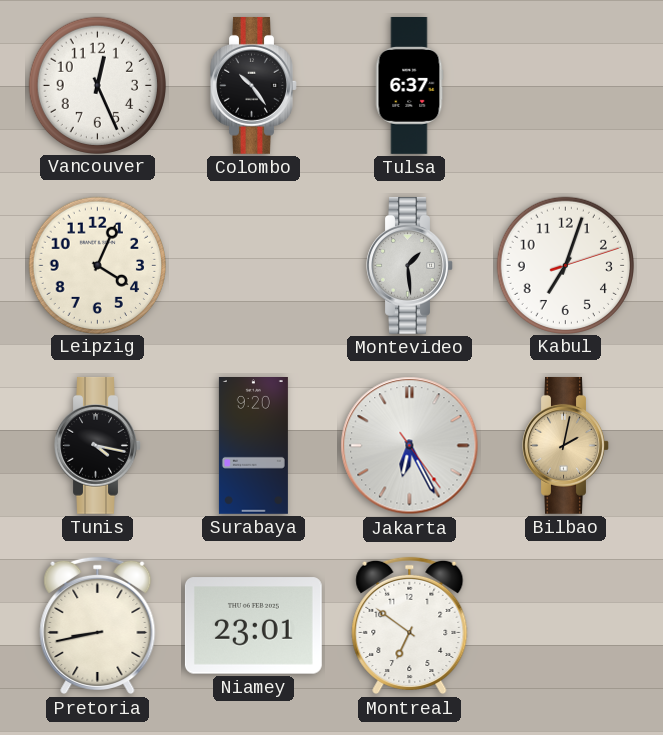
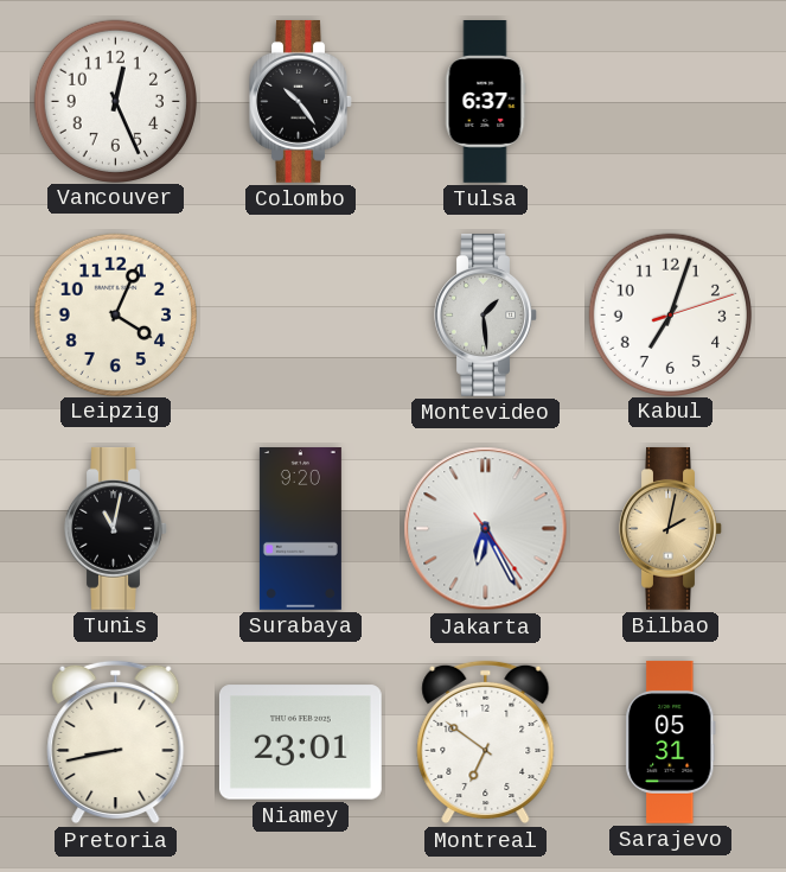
Tunis: 4:17 -> 11:02 (116, 528)
Sarajevo: none -> 05:31 (671, 741)
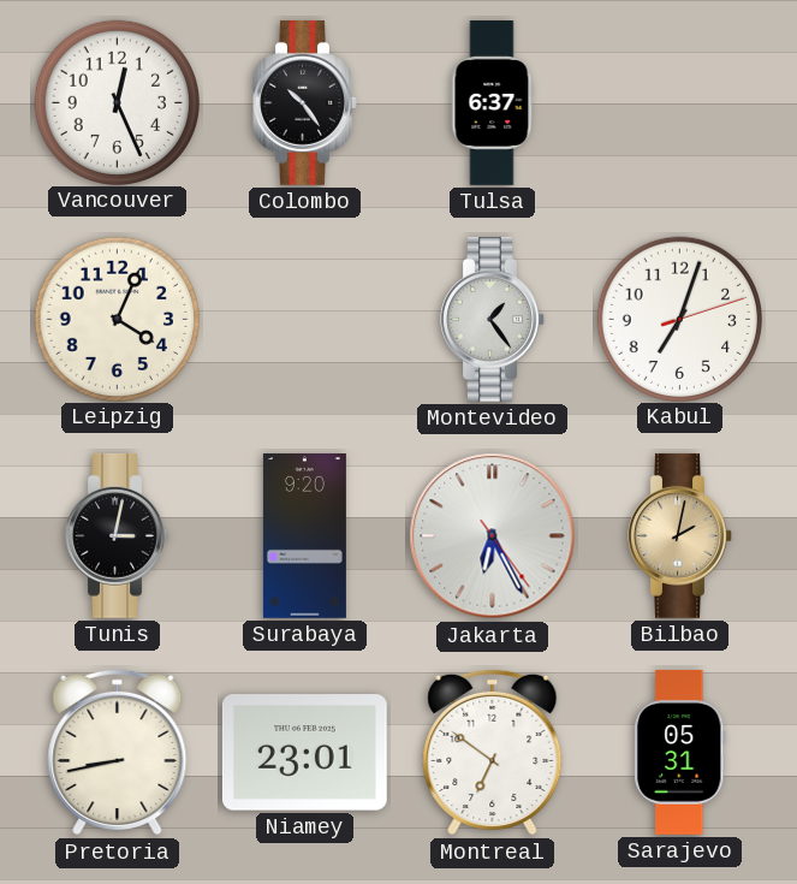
Montevideo: 1:29 -> 1:24 (493, 319)
Tunis: 11:02 -> 3:02 (118, 535)
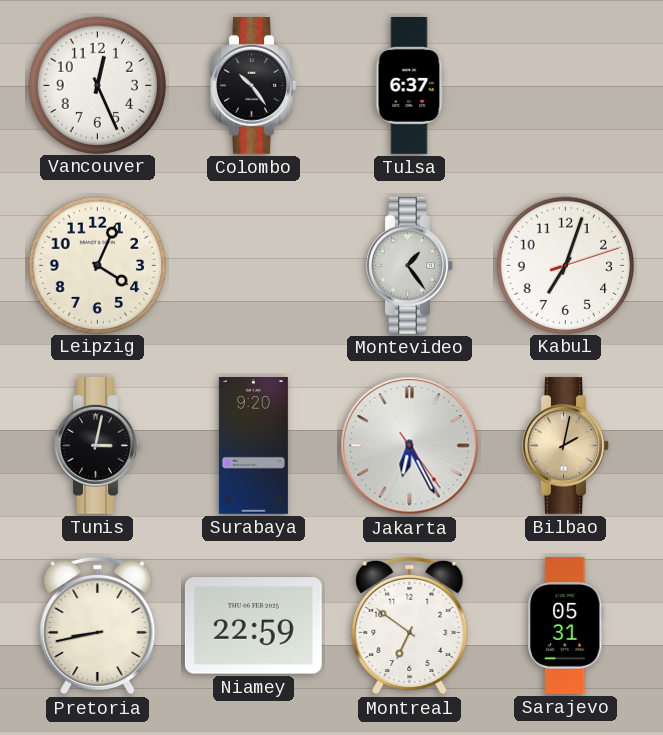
Niamey: 23:01 -> 22:59 (253, 626)
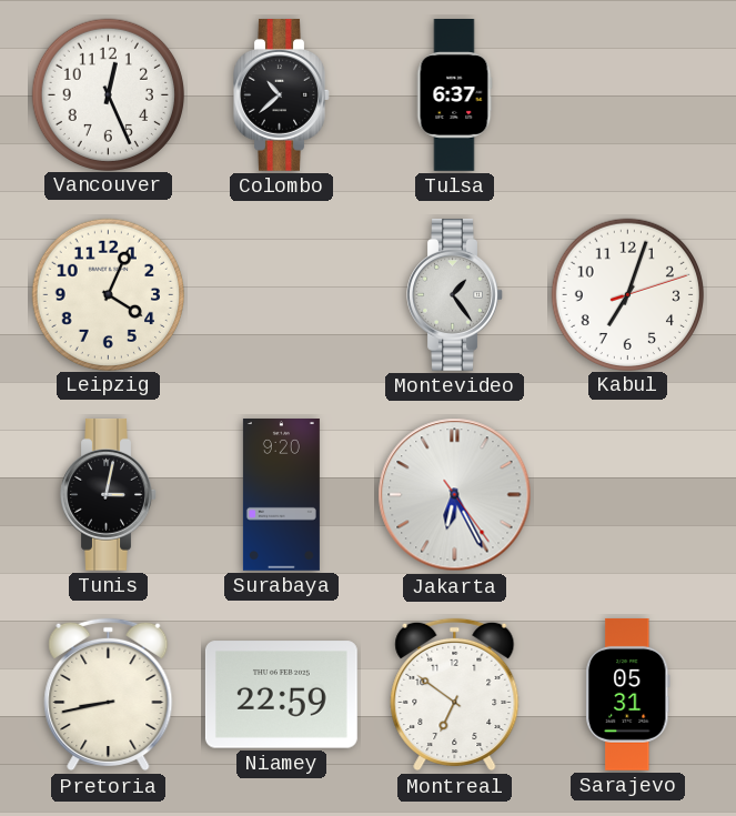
Colombo: 10:24 -> 10:38 (282, 94)
Bilbao: 2:02 -> none (566, 445)
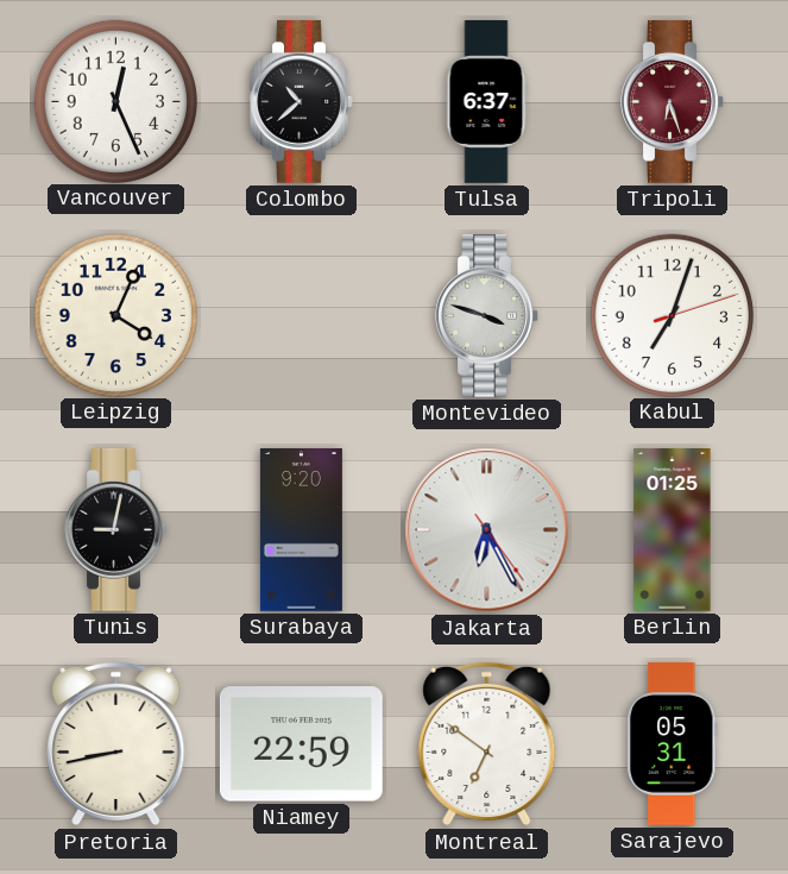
Tripoli: none -> 6:27 (673, 101)
Montevideo: 1:24 -> 3:48 (487, 315)
Tunis: 3:02 -> 9:02 (116, 529)
Berlin: none -> 01:25 (673, 530)
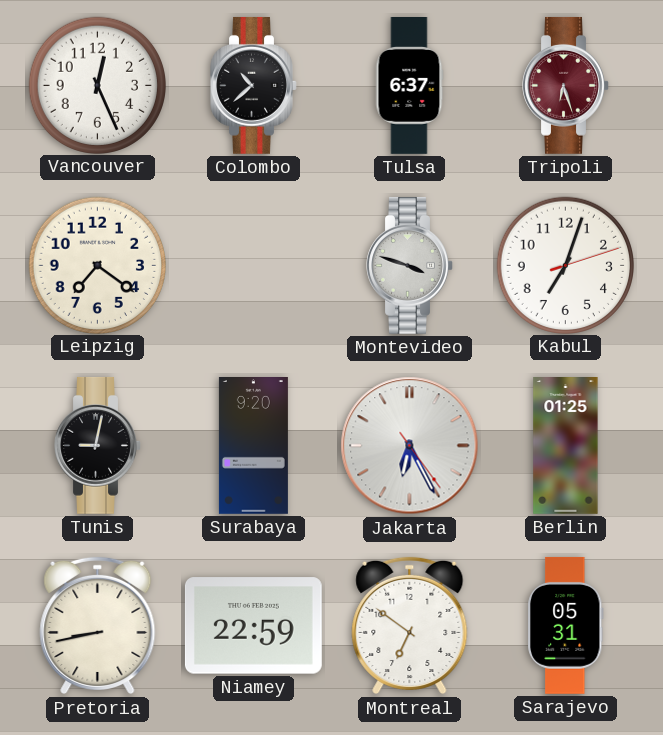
Leipzig: 4:04 -> 7:21 (97, 265)
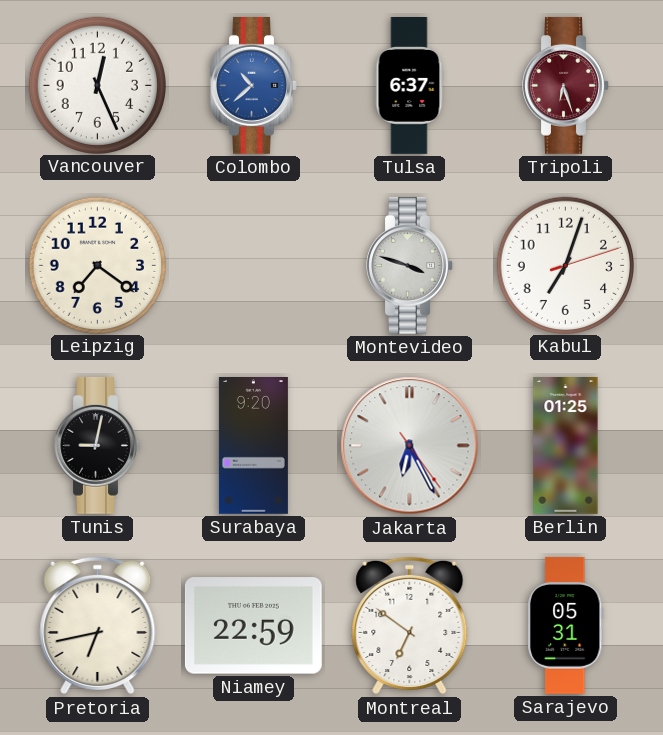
Colombo dial: black -> blue (254, 85)
Pretoria: 8:43 -> 6:43 (98, 626)
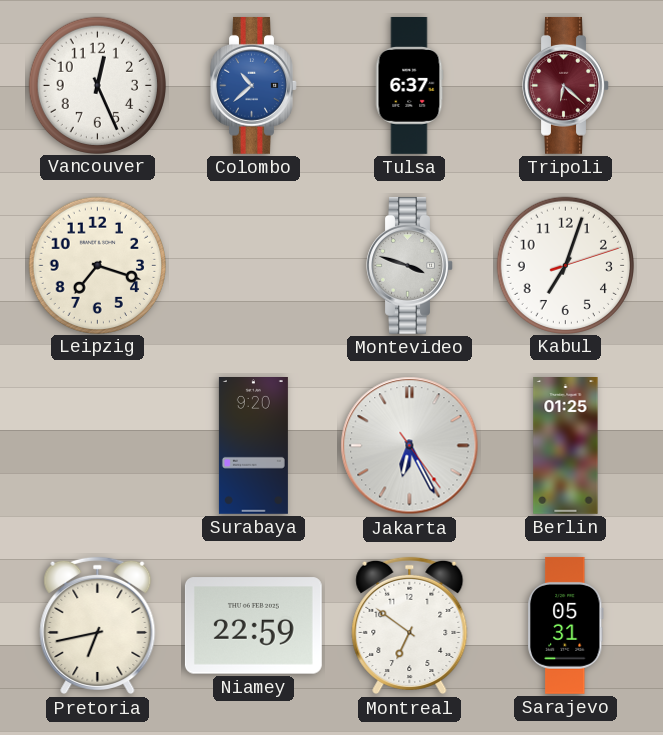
Tripoli: 6:27 -> 6:22 (566, 85)
Leipzig: 7:21 -> 7:18 (97, 265)
Tunis: 9:02 -> none (98, 445)
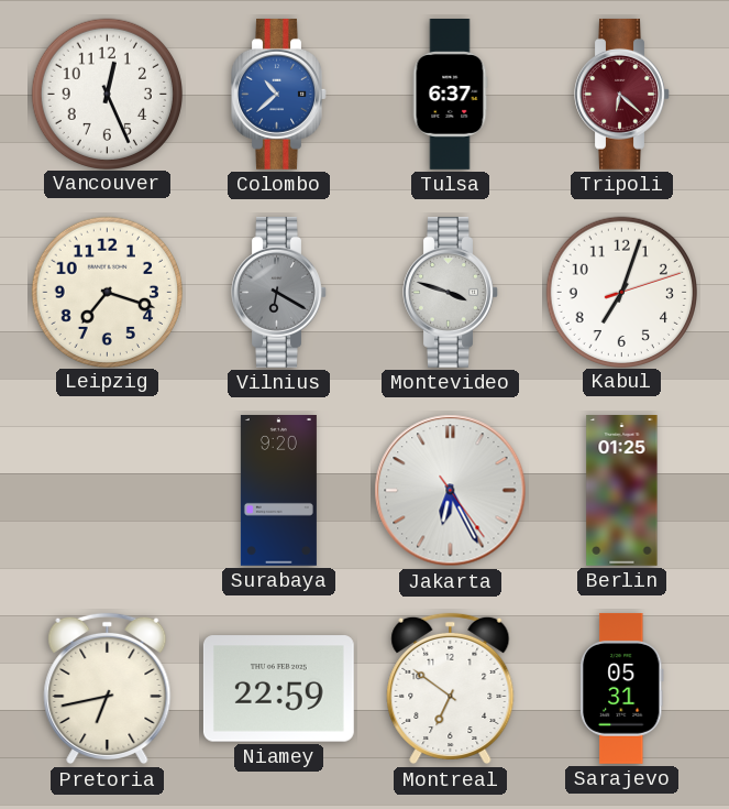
Vilnius: none -> 6:20 (279, 292)
